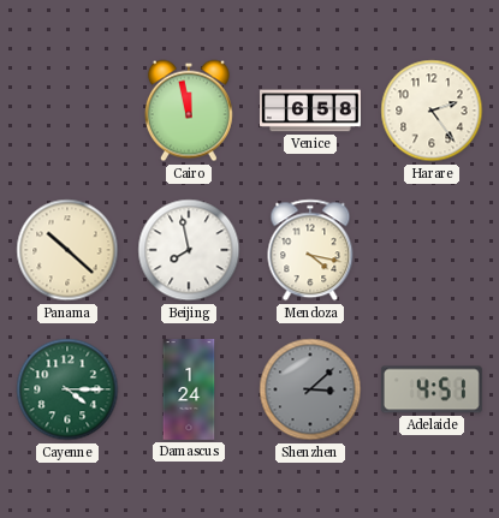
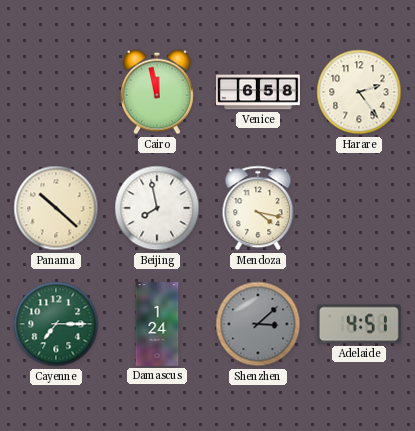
Cayenne: 4:15 -> 7:15 (56, 324)
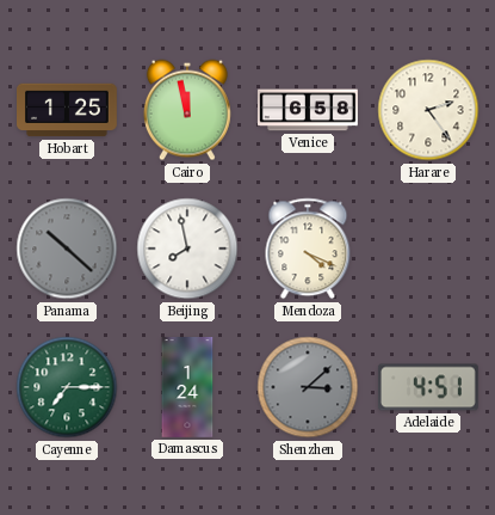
Hobart: none -> 1:25 (68, 110)
Panama dial: cream -> grey (67, 249)
Mendoza: 4:17 -> 4:19 (308, 249)
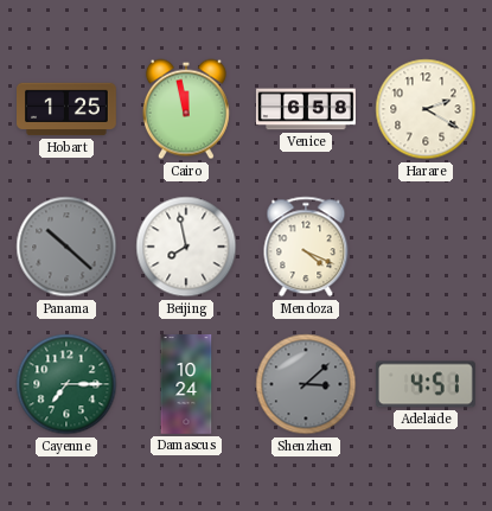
Harare: 2:24 -> 2:20 (426, 109)
Damascus: 1:24 -> 10:24 (186, 385)
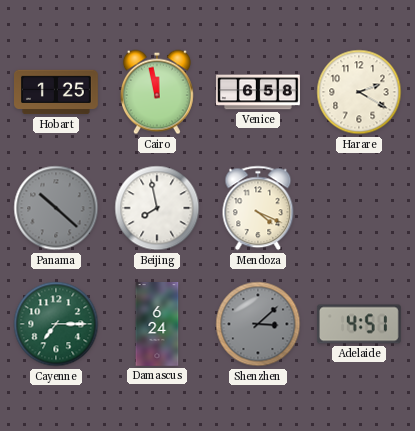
Damascus: 10:24 -> 6:24 (157, 325)
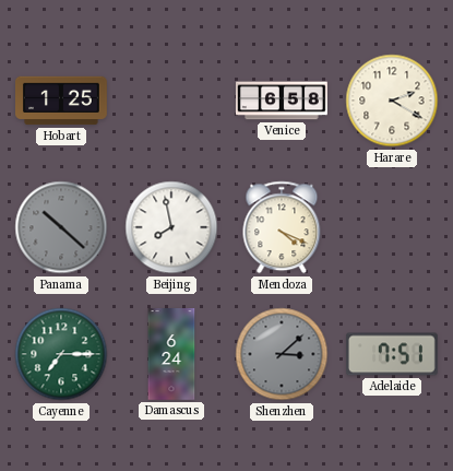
Cairo: 11:58 -> none (157, 92)
Adelaide: 4:51 -> 7:51 (392, 354)
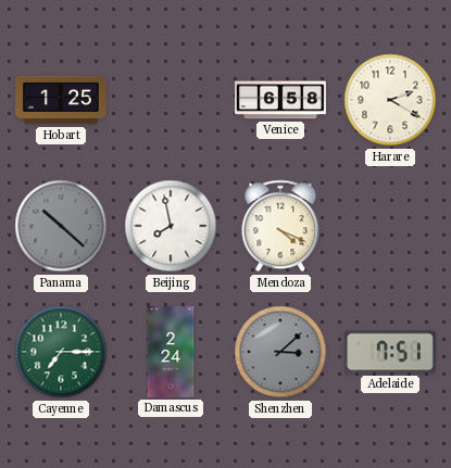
Damascus: 6:24 -> 2:24 (171, 353)
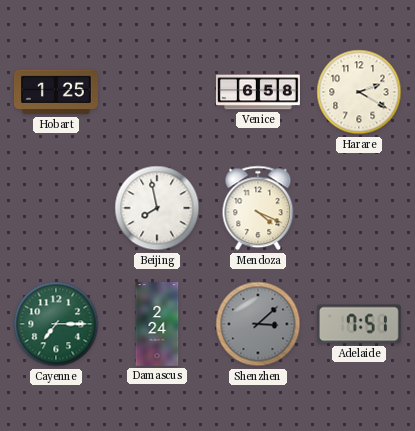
Panama: 10:22 -> none (61, 226)
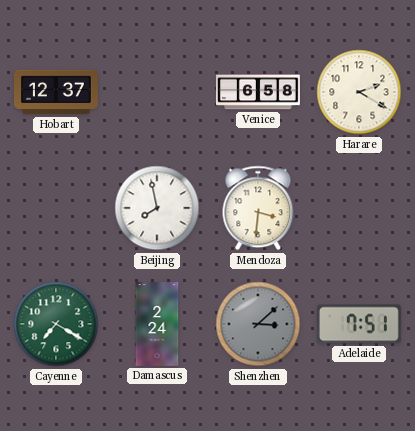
Hobart: 1:25 -> 12:37 (57, 92)
Mendoza: 4:19 -> 3:31 (258, 208)
Cayenne: 7:15 -> 7:20 (56, 324)
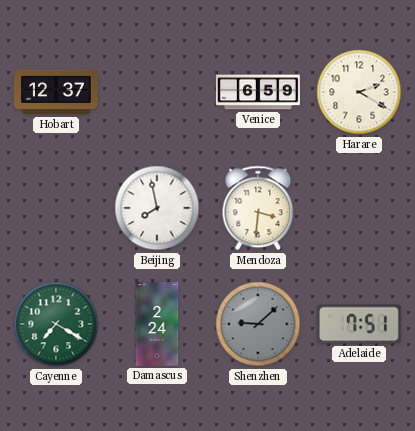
Venice: 6:58 -> 6:59 (258, 92)
Shenzhen: 3:08 -> 9:08 (258, 324)
